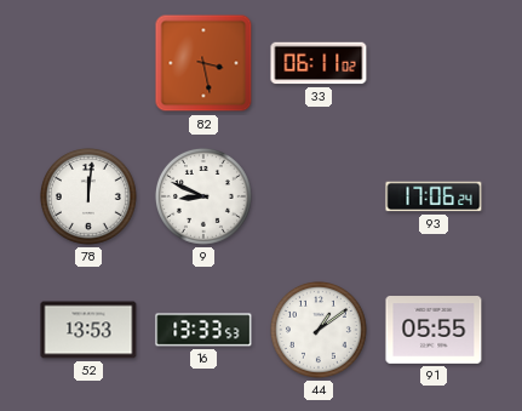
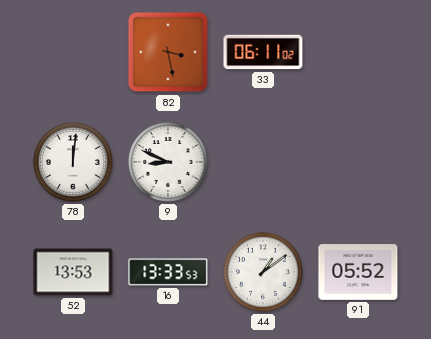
93: 17:06 -> none (434, 196)
91: 05:55 -> 05:52 (358, 273)
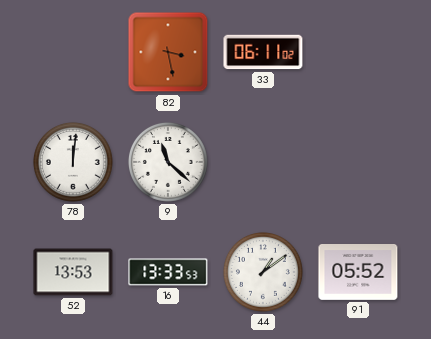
9: 8:49 -> 11:22 (168, 162)
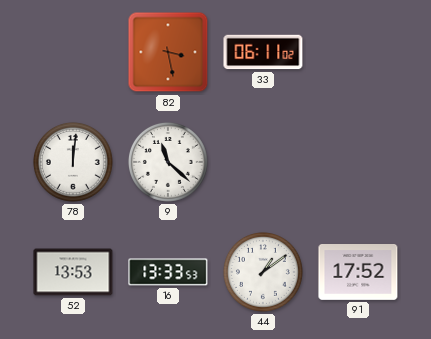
91: 05:52 -> 17:52 (358, 273)
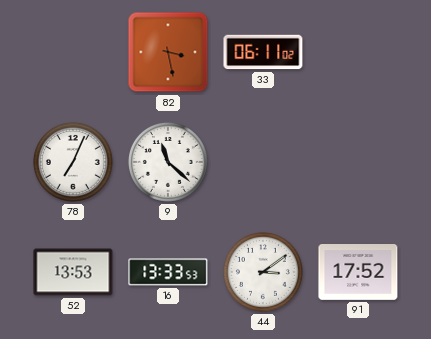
78: 12:01 -> 7:04 (73, 162)
44: 1:09 -> 3:09 (263, 272)
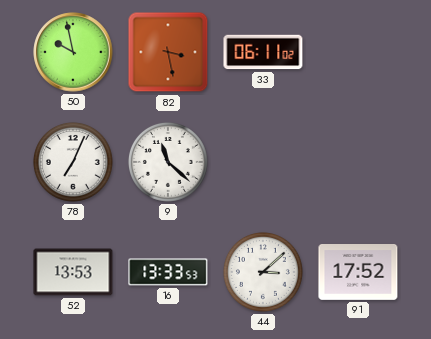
50: none -> 9:58 (73, 52)
44: 3:09 -> 3:08 (263, 272)
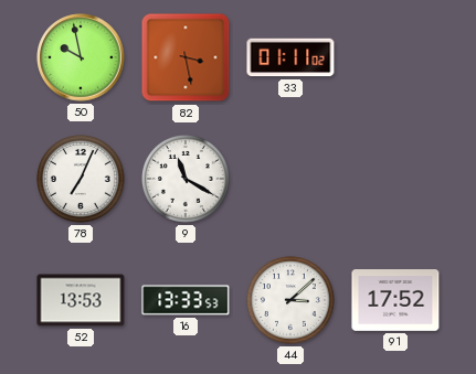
33: 06:11 -> 01:11 (290, 57)
9: 11:22 -> 11:20 (186, 179)
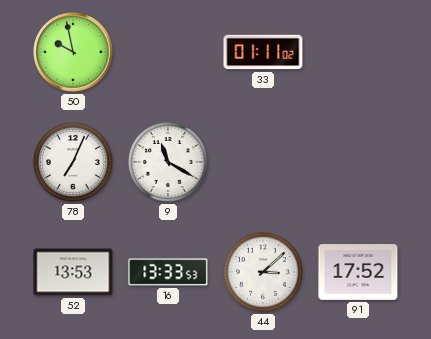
82: 3:28 -> none (186, 57)
